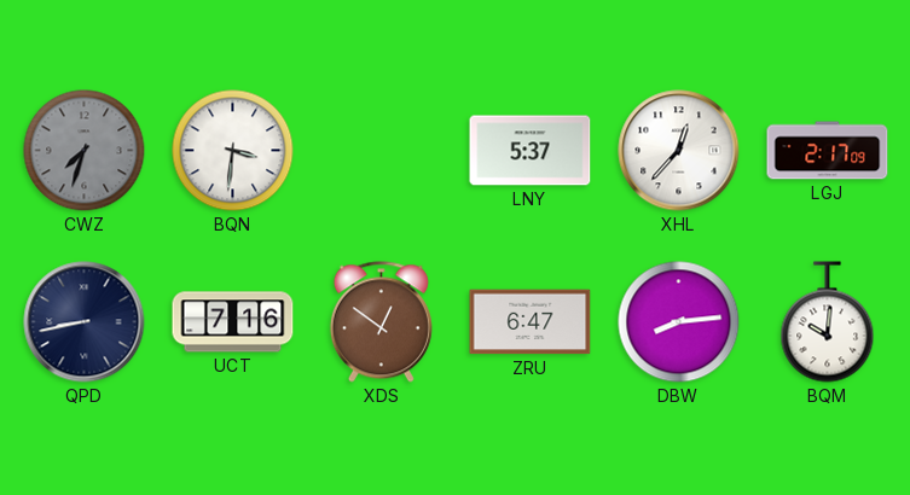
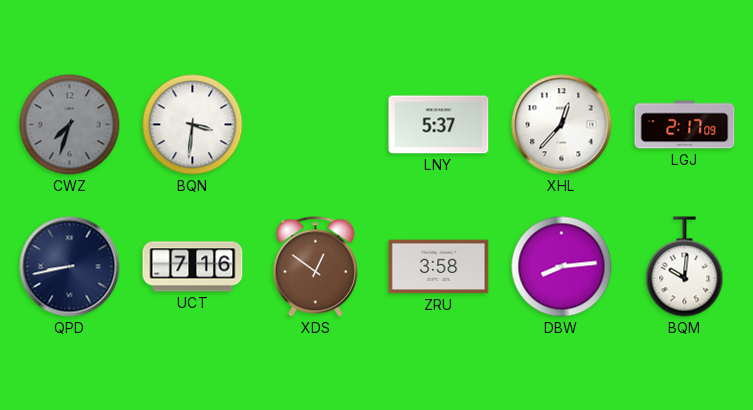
ZRU: 6:47 -> 3:58 (439, 267)
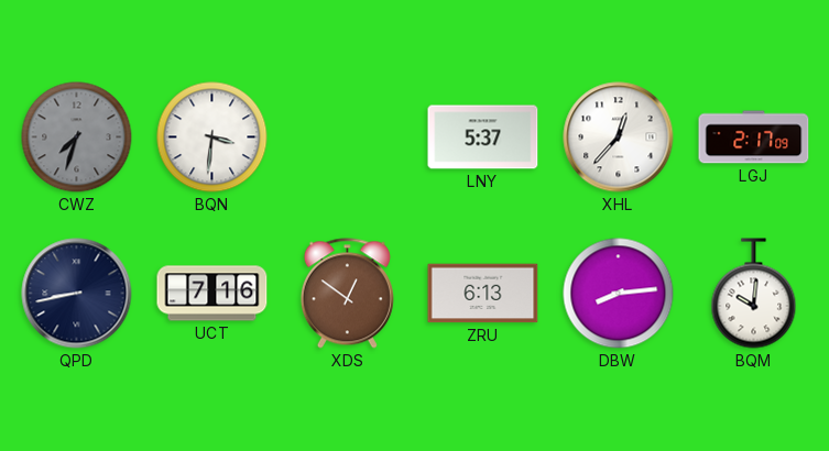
ZRU: 3:58 -> 6:13 (483, 294)
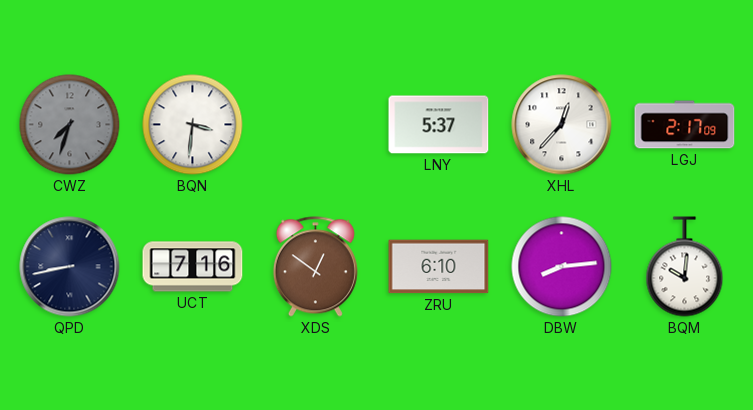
ZRU: 6:13 -> 6:10 (439, 267)
